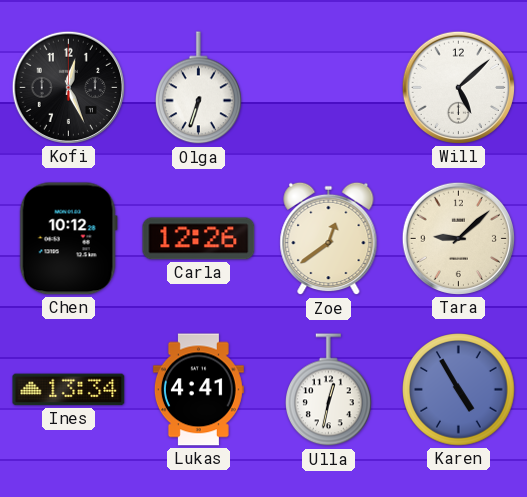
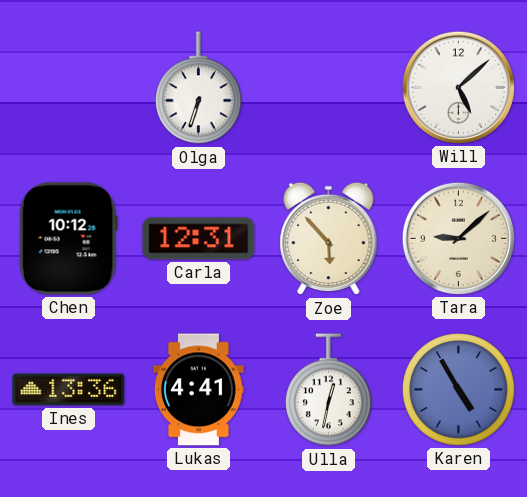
Kofi: 12:26 -> none (68, 87)
Carla: 12:26 -> 12:31 (199, 239)
Zoe: 12:39 -> 5:53 (329, 239)
Ines: 13:34 -> 13:36 (69, 390)
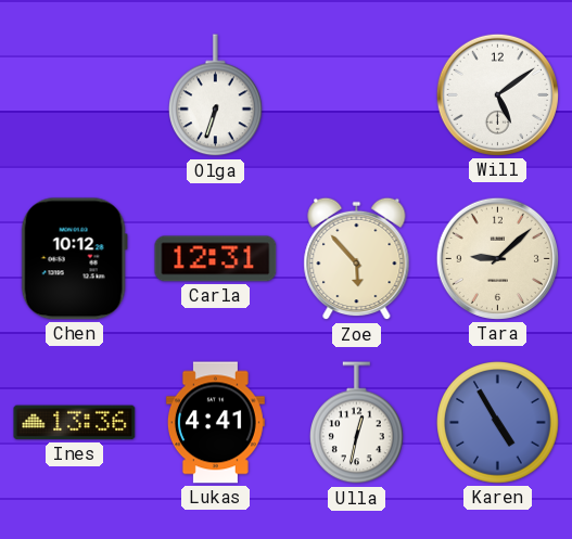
Will: 5:08 -> 5:09 (497, 94)
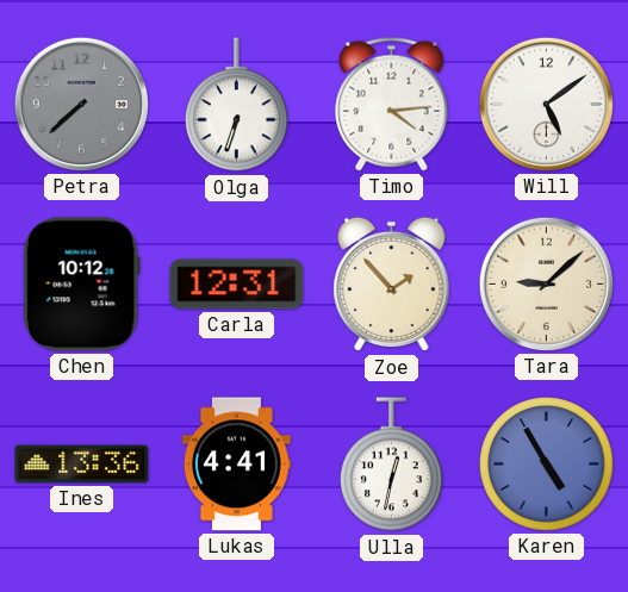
Petra: none -> 7:38 (81, 104)
Timo: none -> 4:14 (392, 105)
Zoe: 5:53 -> 1:53 (392, 285)
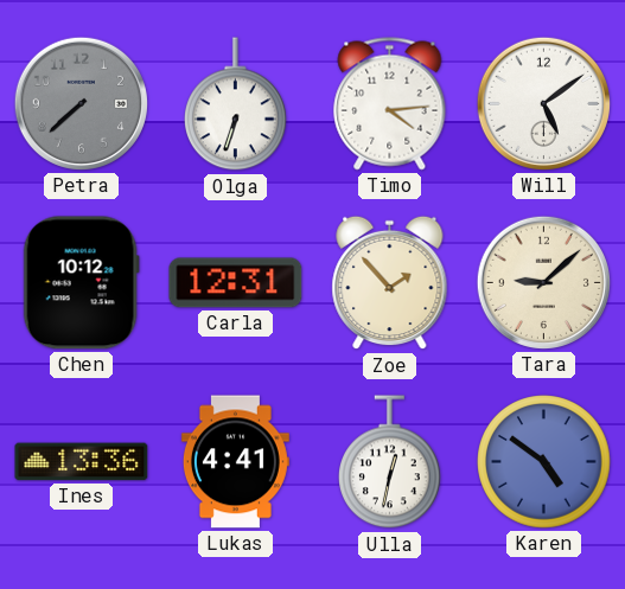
Karen: 4:55 -> 4:51 (544, 462)
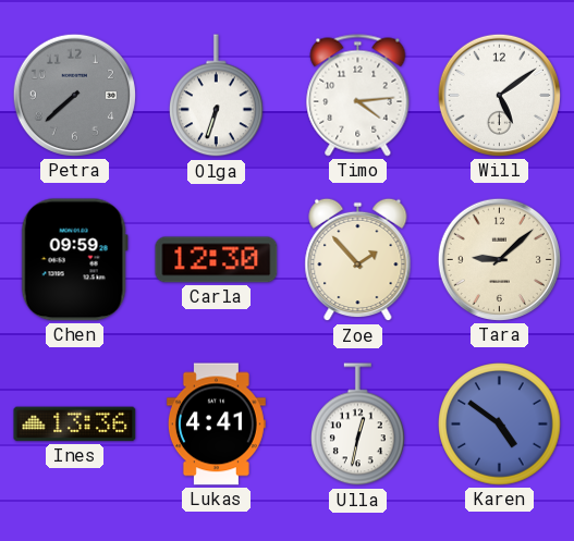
Chen: 10:12 -> 09:59 (74, 260)
Carla: 12:31 -> 12:30 (217, 260)
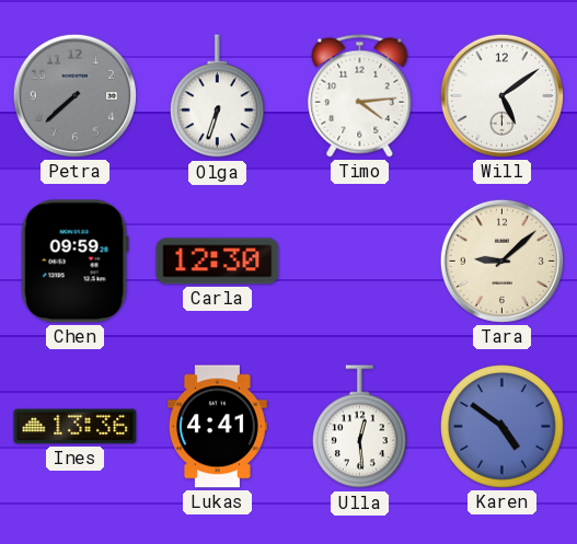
Zoe: 1:53 -> none (358, 260)
Ulla: 12:32 -> 12:29 (360, 427)
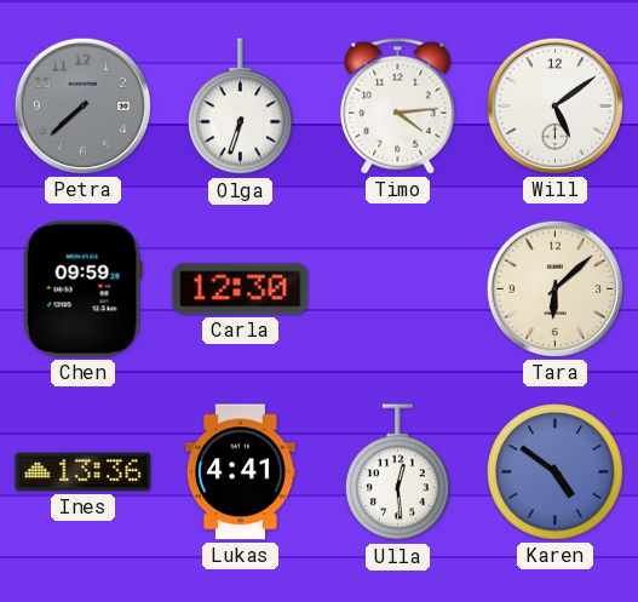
Tara: 9:08 -> 6:08 (554, 288)
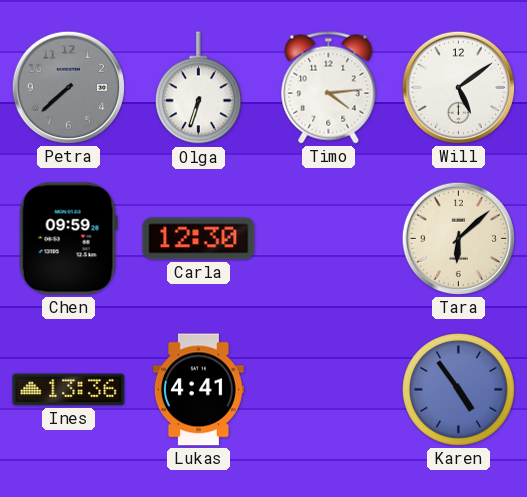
Ulla: 12:29 -> none (398, 472)
Karen: 4:51 -> 4:54 (459, 390)
